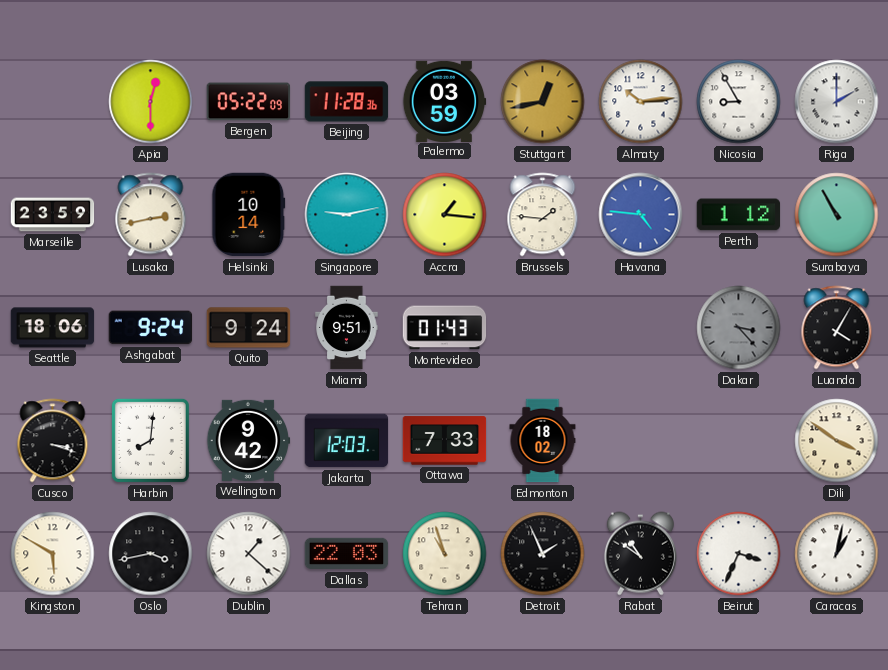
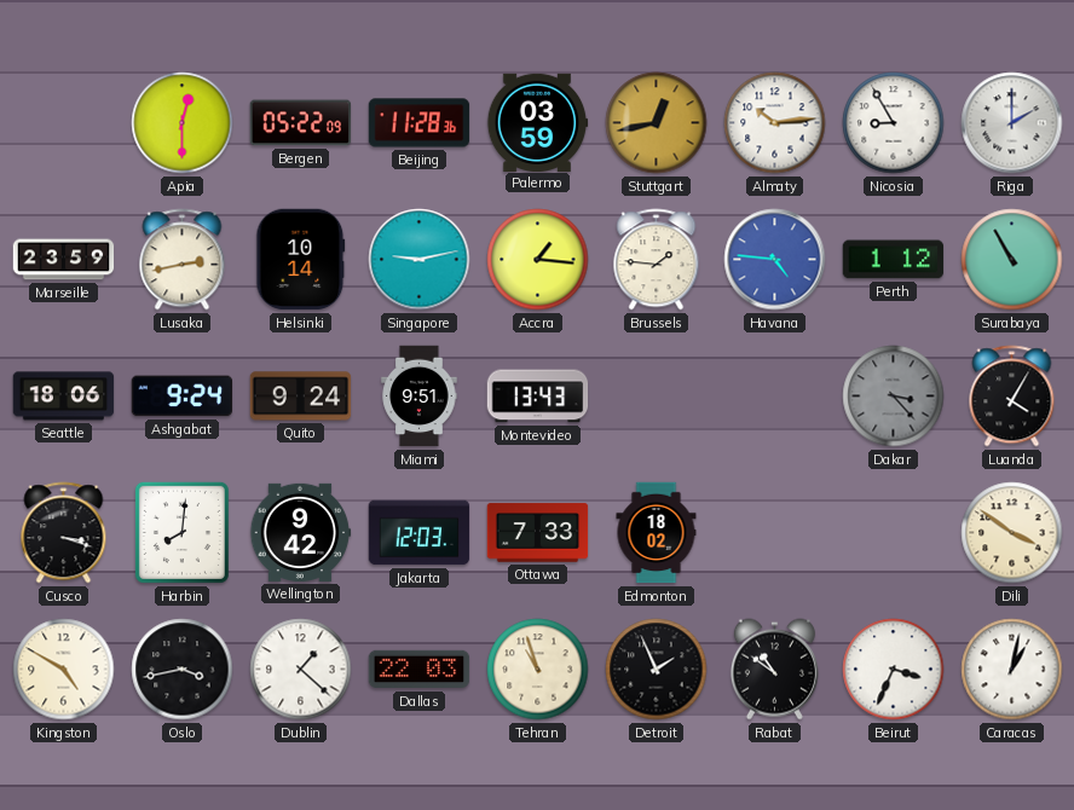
Montevideo: 01:43 -> 13:43 (538, 397)
Kingston: 5:50 -> 4:50 (64, 670)
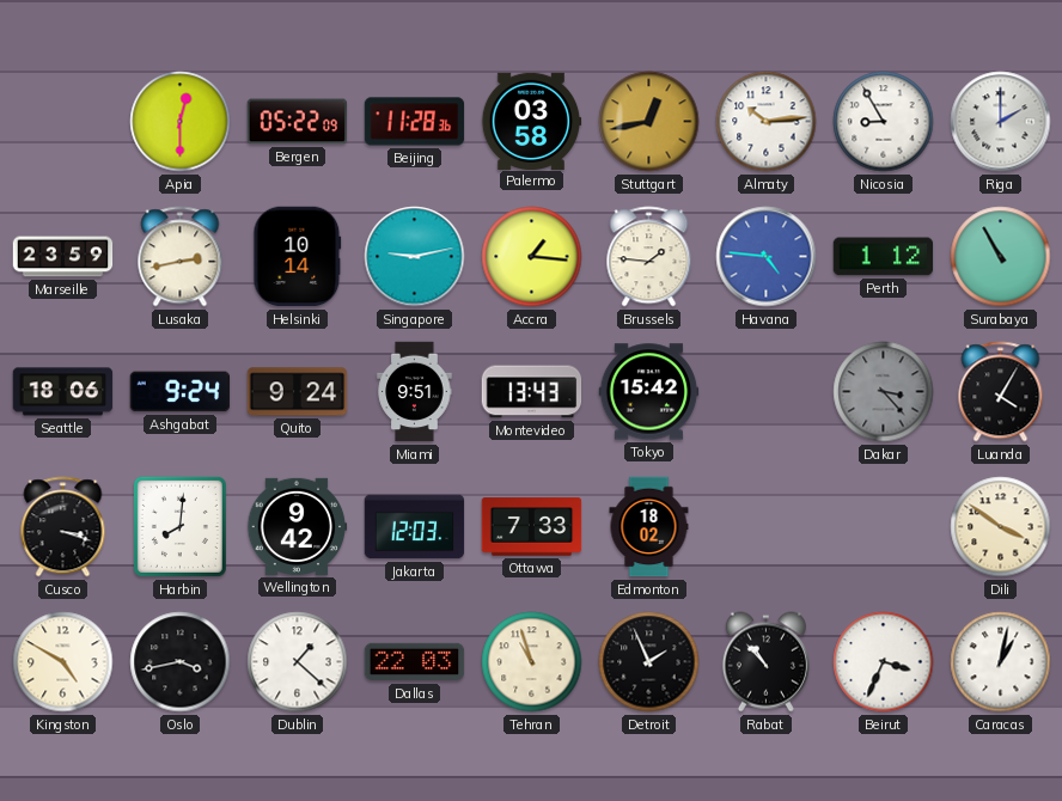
Palermo: 03:59 -> 03:58 (531, 121)
Tokyo: none -> 15:42 (649, 392)
Rabat: 10:51 -> 10:53 (765, 662)
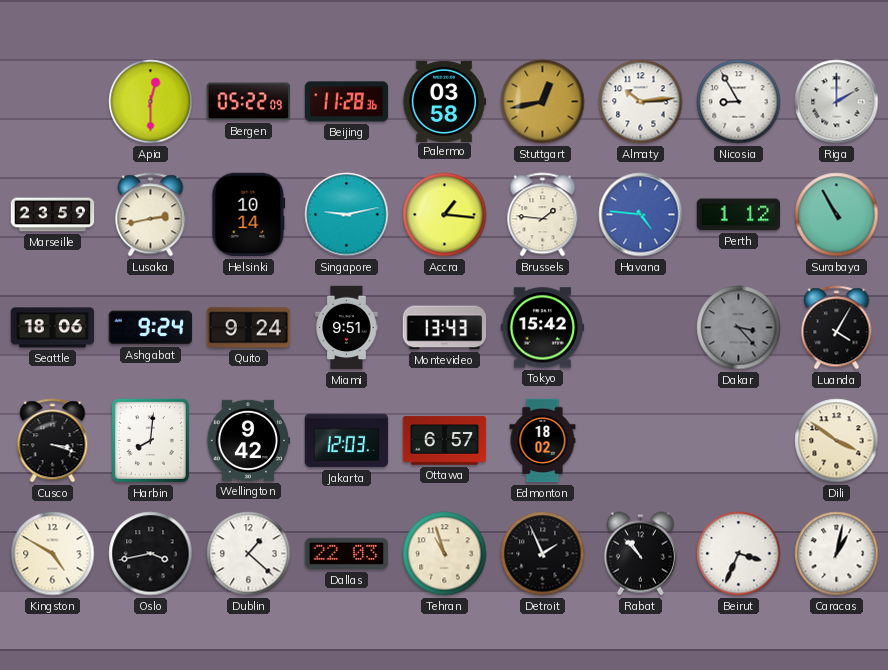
Ottawa: 7:33 -> 6:57 (445, 441)
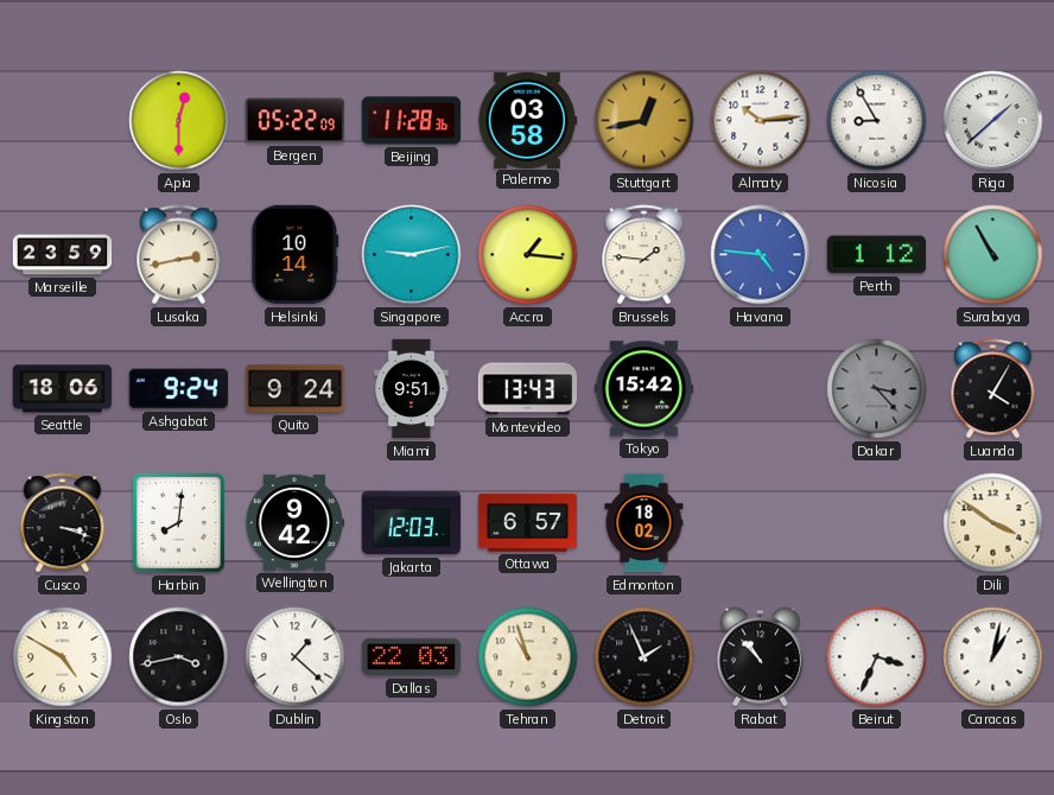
Riga: 2:00 -> 1:38 (993, 121)
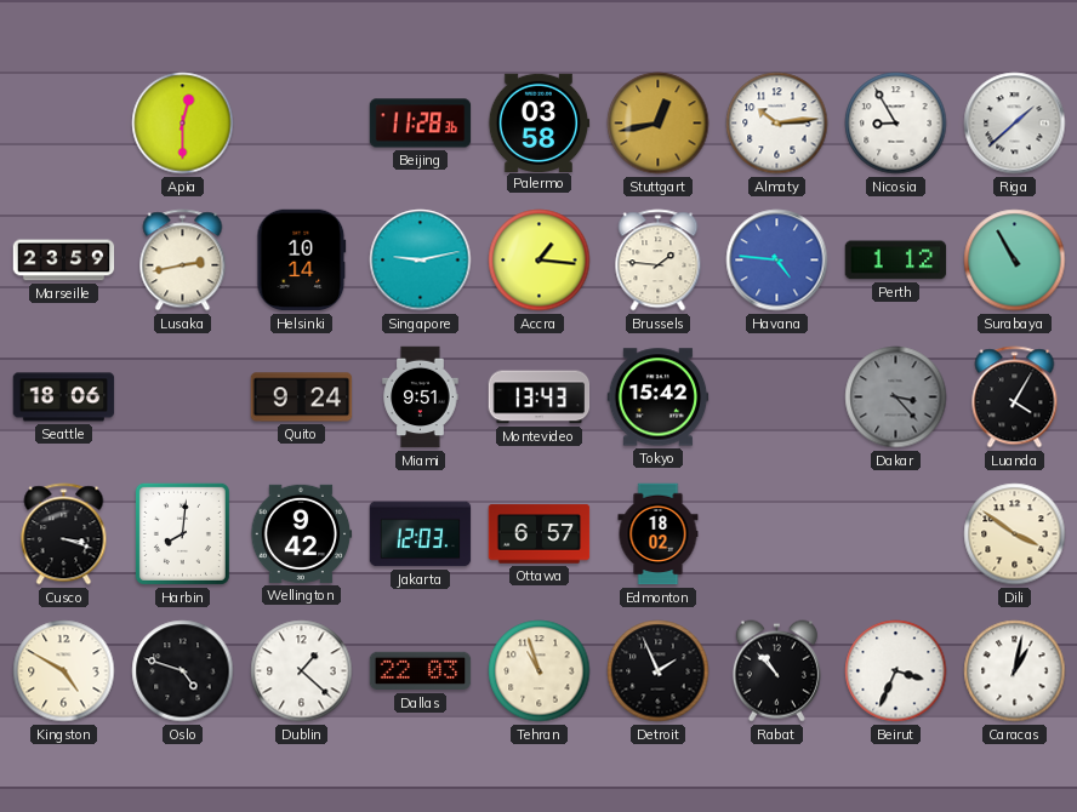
Bergen: 05:22 -> none (296, 121)
Ashgabat: 9:24 -> none (179, 389)
Oslo: 3:43 -> 4:48 (183, 671)
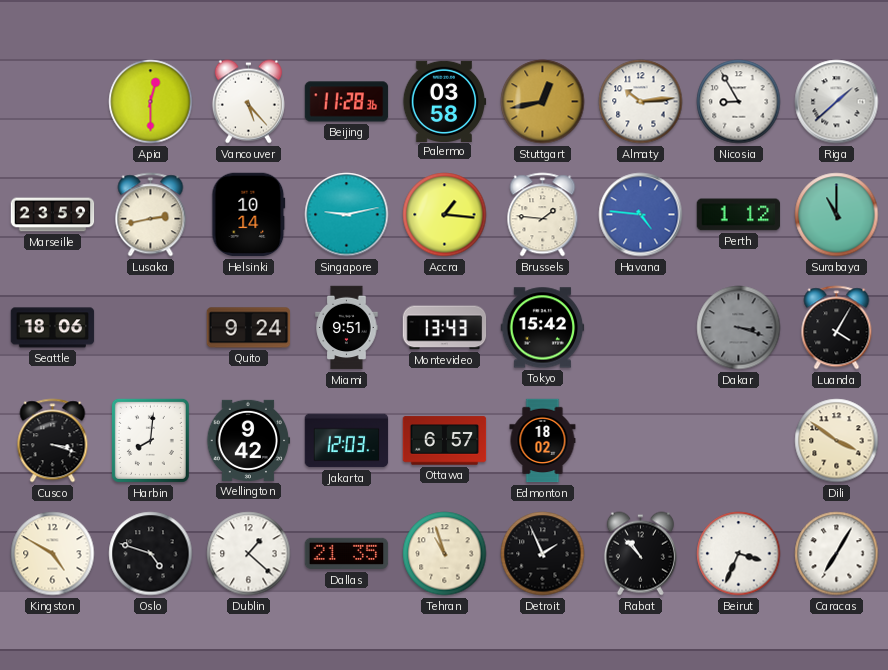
Vancouver: none -> 5:23 (248, 102)
Surabaya: 10:55 -> 11:00 (837, 215)
Dakar: 3:23 -> 3:18 (739, 328)
Dallas: 22:03 -> 21:35 (347, 554)
Caracas: 1:02 -> 7:05 (837, 554)
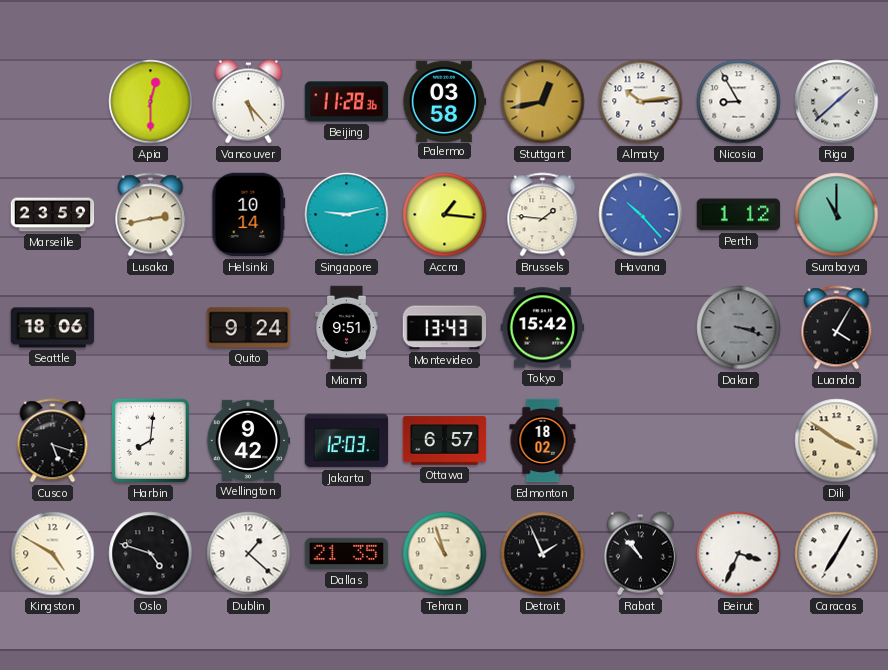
Havana: 4:46 -> 10:23 (641, 215)
Cusco: 3:18 -> 5:18 (53, 441)
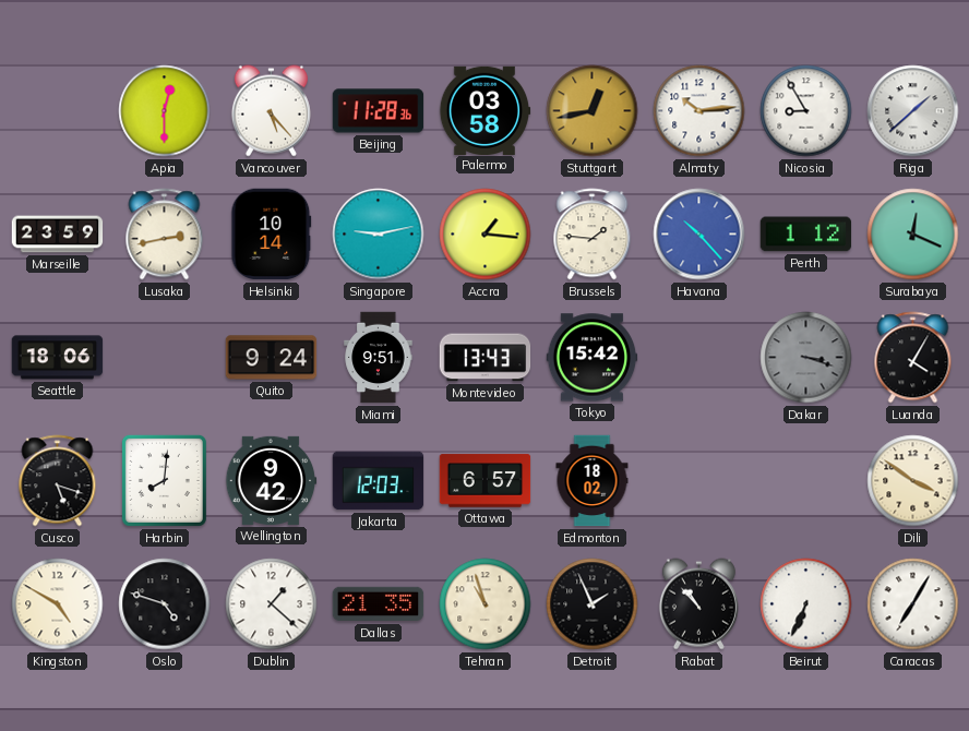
Surabaya: 11:00 -> 12:19 (913, 235)
Beirut: 3:34 -> 6:34 (806, 604)
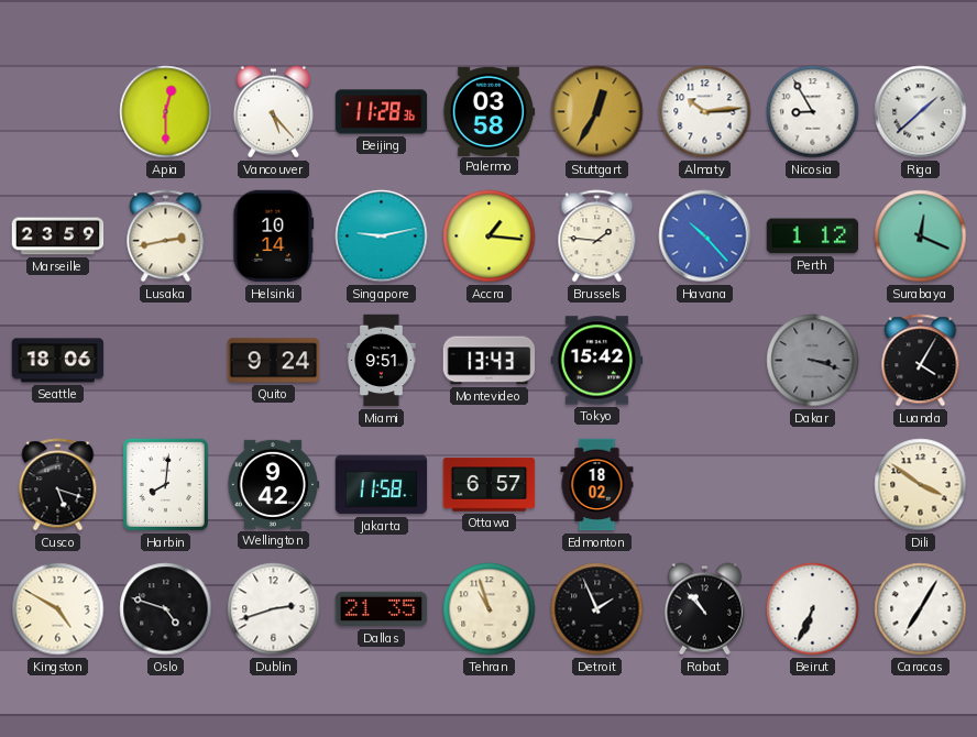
Stuttgart: 12:43 -> 12:35 (597, 112)
Jakarta: 12:03 -> 11:58 (382, 485)
Dublin: 1:22 -> 2:42 (274, 609)
